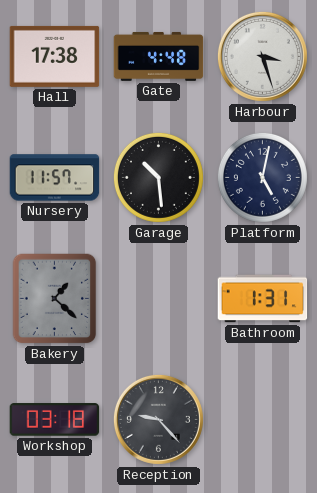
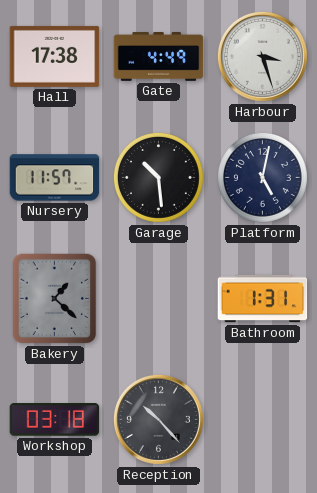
Gate: 4:48 -> 4:49 (159, 56)
Reception: 9:23 -> 10:23 (158, 419)
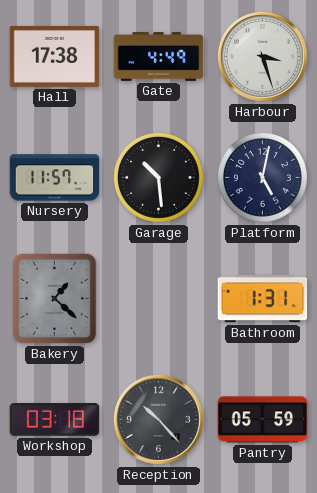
Pantry: none -> 05:59 (263, 420)
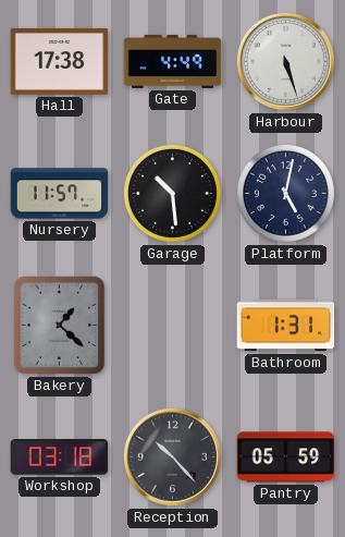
Harbour: 3:27 -> 5:27 (285, 61)
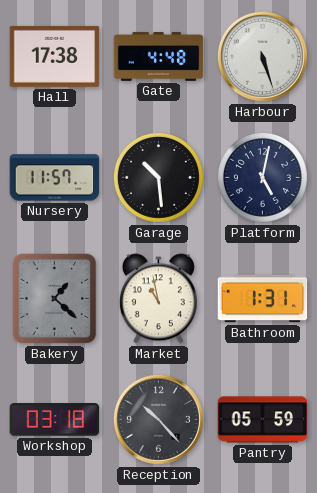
Gate: 4:49 -> 4:48 (159, 56)
Market: none -> 10:58 (158, 299)
